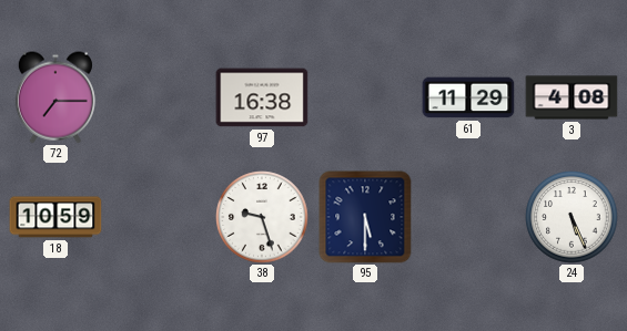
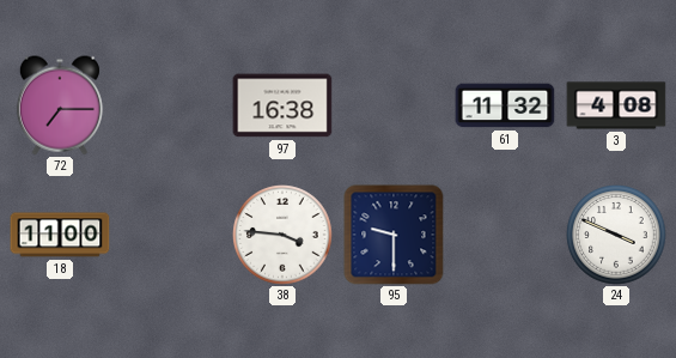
61: 11:29 -> 11:32 (505, 105)
18: 10:59 -> 11:00 (60, 235)
38: 9:27 -> 3:46 (282, 235)
95: 5:30 -> 9:30 (394, 235)
24: 5:26 -> 3:49 (616, 235)
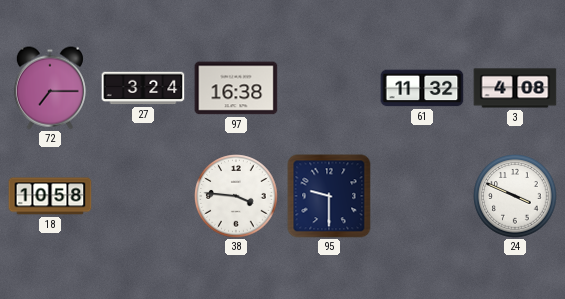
27: none -> 3:24 (143, 88)
18: 11:00 -> 10:58 (50, 196)
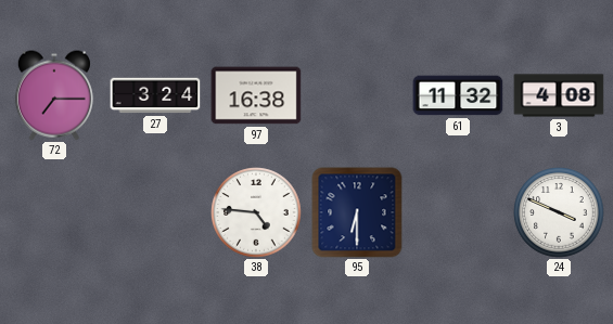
18: 10:58 -> none (50, 196)
38: 3:46 -> 4:46 (256, 212)
95: 9:30 -> 6:30 (357, 212)
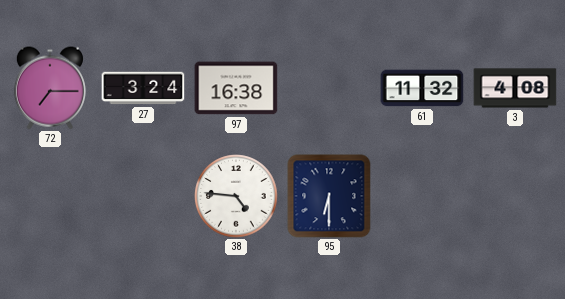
24: 3:49 -> none (559, 212)
